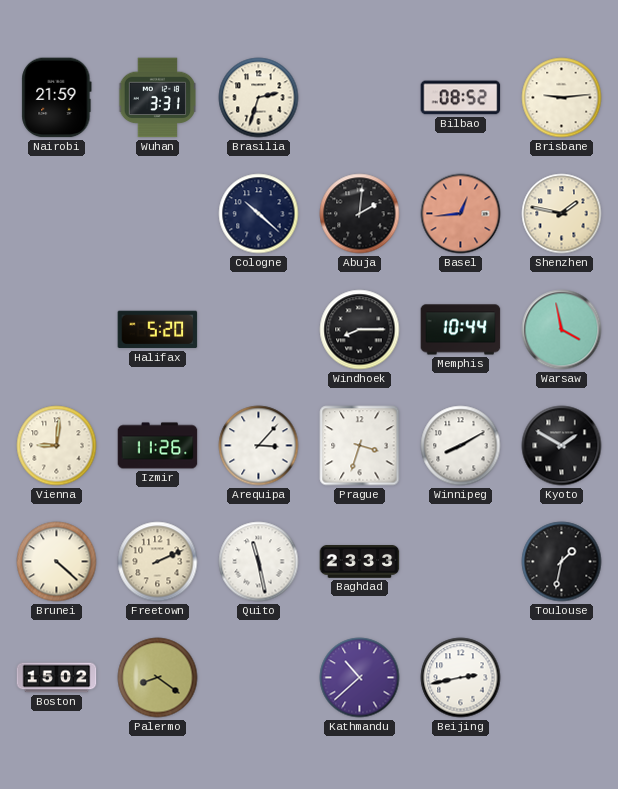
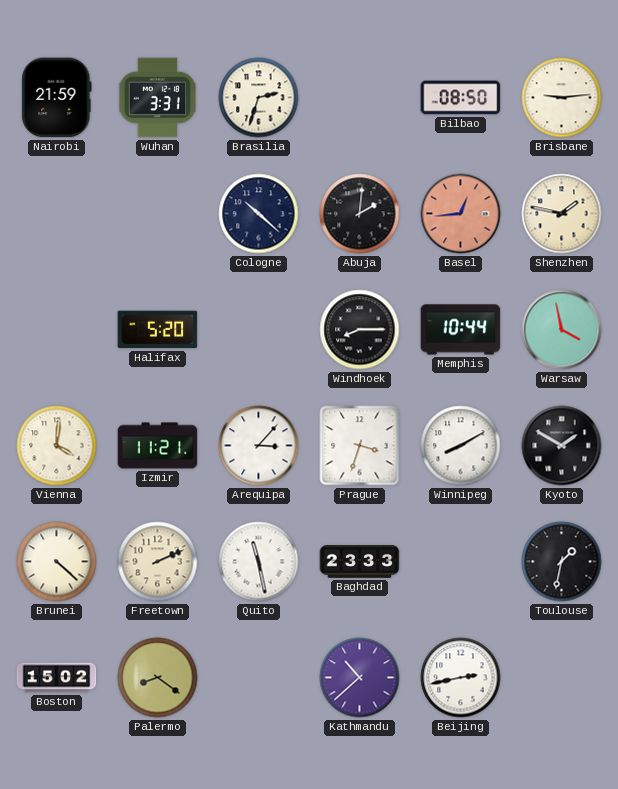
Bilbao: 08:52 -> 08:50 (461, 98)
Vienna: 9:01 -> 4:01 (57, 446)
Izmir: 11:26 -> 11:21 (158, 446)
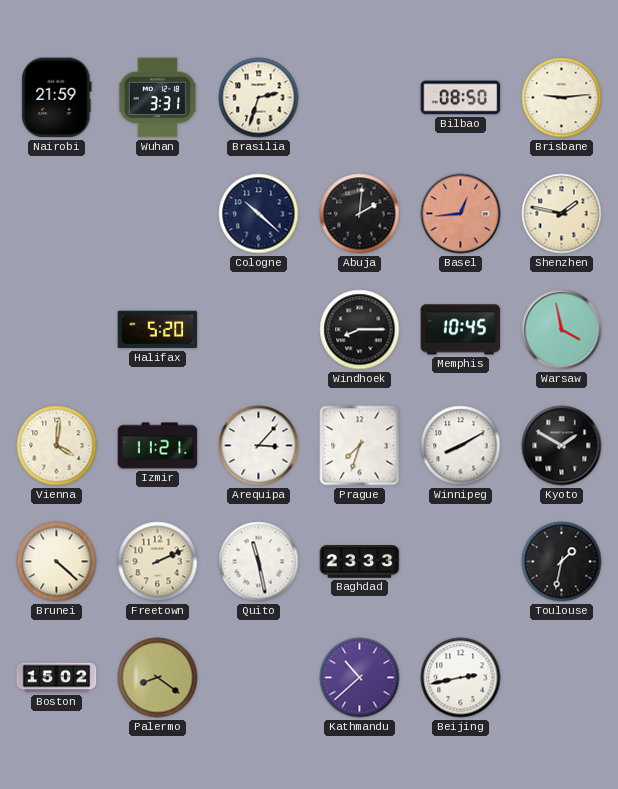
Memphis: 10:44 -> 10:45 (461, 330)
Prague: 3:33 -> 7:33 (360, 446)
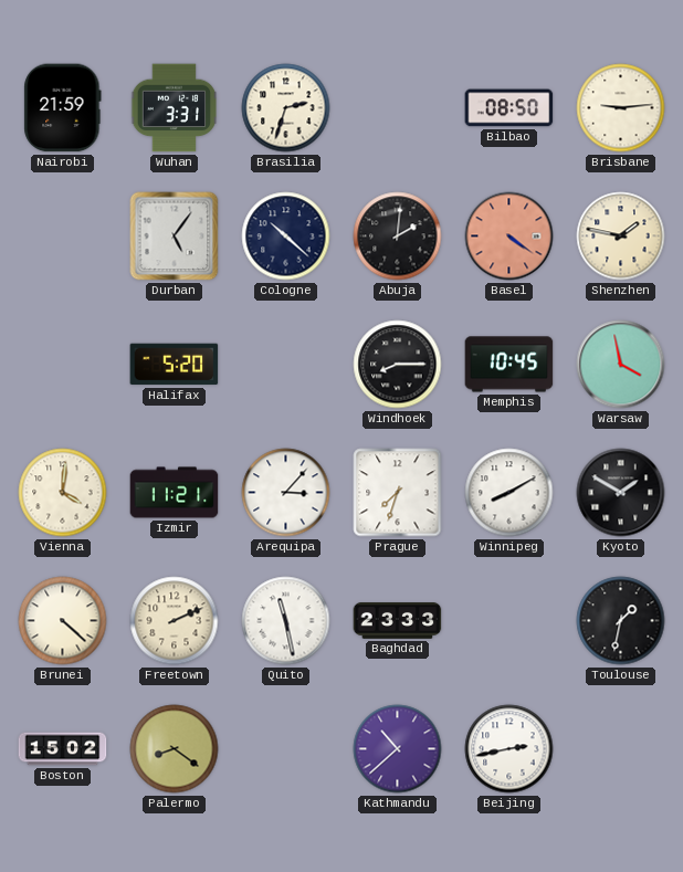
Durban: none -> 5:06 (175, 237)
Basel: 12:44 -> 4:21 (509, 237)
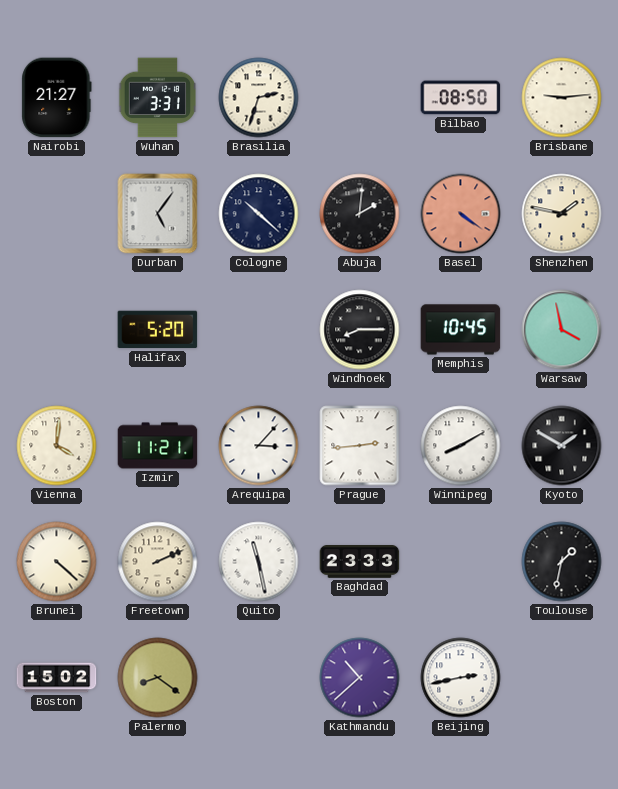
Nairobi: 21:59 -> 21:27 (57, 98)
Prague: 7:33 -> 2:44 (360, 446)
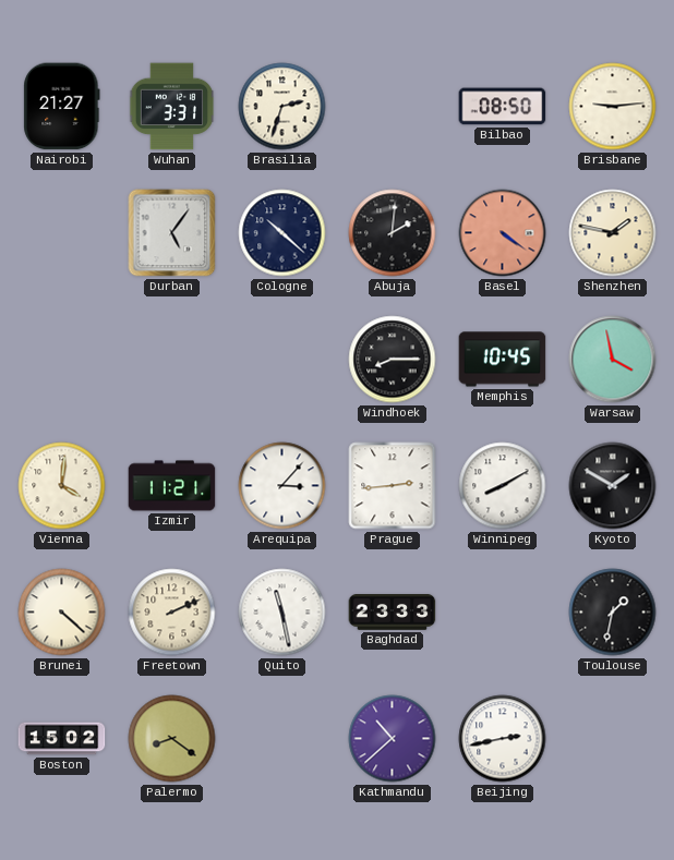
Halifax: 5:20 -> none (158, 330)
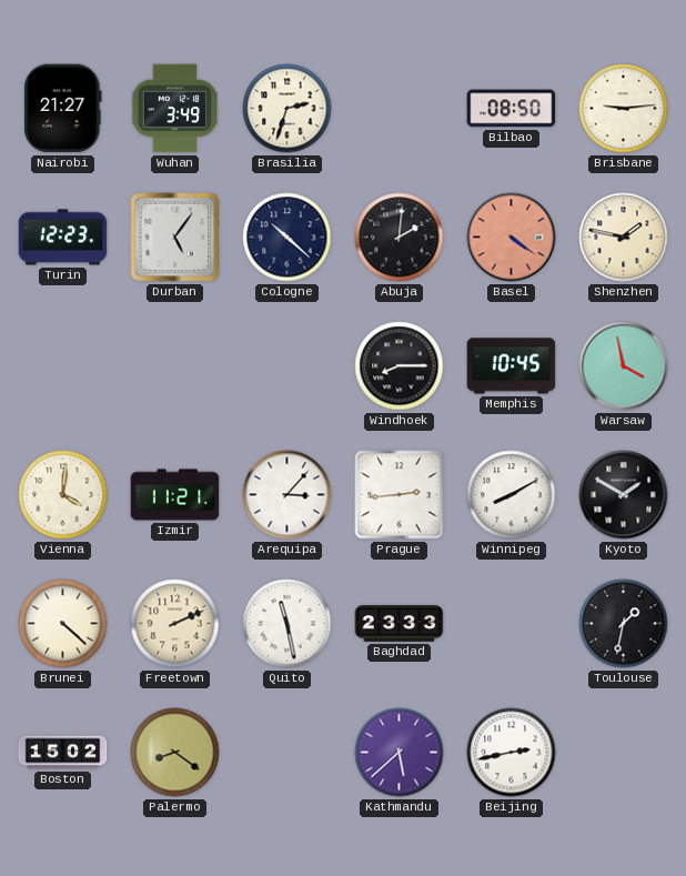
Wuhan: 3:31 -> 3:49 (175, 109)
Turin: none -> 12:23 (63, 238)
Kathmandu: 10:38 -> 5:38 (400, 753)
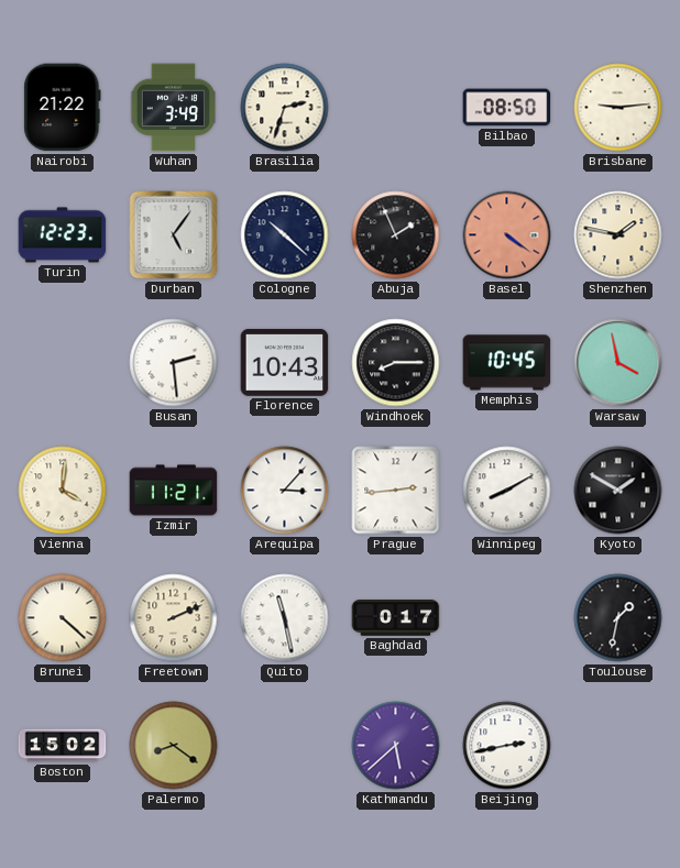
Nairobi: 21:27 -> 21:22 (63, 108)
Abuja: 2:01 -> 1:56 (396, 235)
Busan: none -> 2:29 (174, 363)
Florence: none -> 10:43 (285, 362)
Baghdad: 23:33 -> 0:17 (396, 618)
